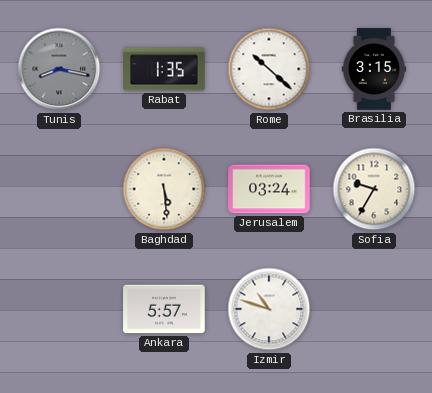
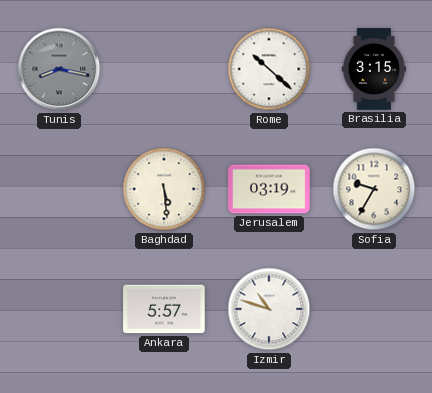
Rabat: 1:35 -> none (164, 69)
Jerusalem: 03:24 -> 03:19 (269, 189)
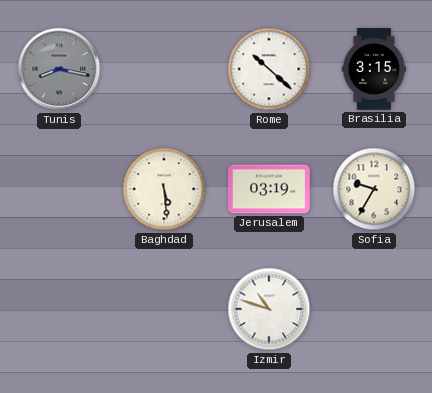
Ankara: 5:57 -> none (164, 309)
